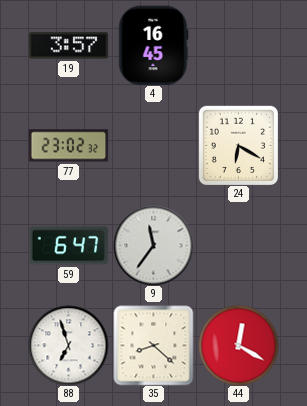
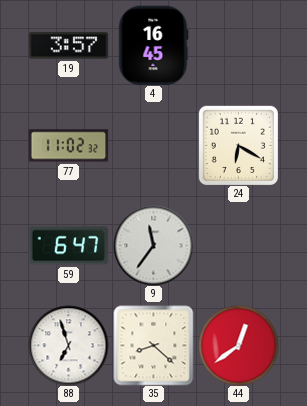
77: 23:02 -> 11:02 (68, 146)
44: 12:20 -> 12:39 (238, 345)
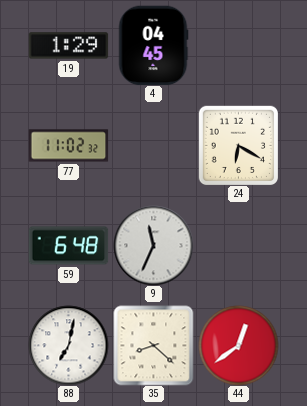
19: 3:57 -> 1:29 (68, 46)
4: 16:45 -> 04:45 (153, 45)
59: 6:47 -> 6:48 (68, 246)
9: 11:36 -> 11:34 (153, 245)
88: 6:57 -> 7:02 (68, 345)
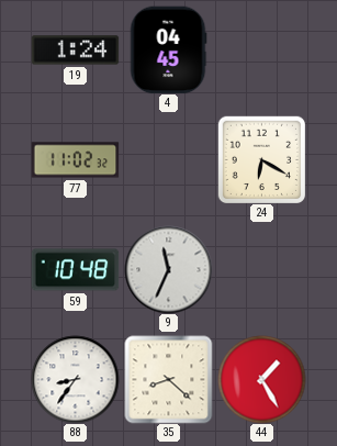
19: 1:29 -> 1:24 (75, 51)
59: 6:48 -> 10:48 (75, 270)
88: 7:02 -> 8:36 (75, 379)
44: 12:39 -> 1:25 (261, 379)
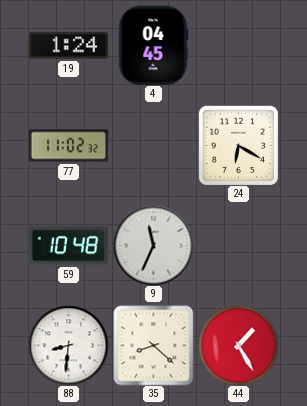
88: 8:36 -> 8:31 (68, 345)
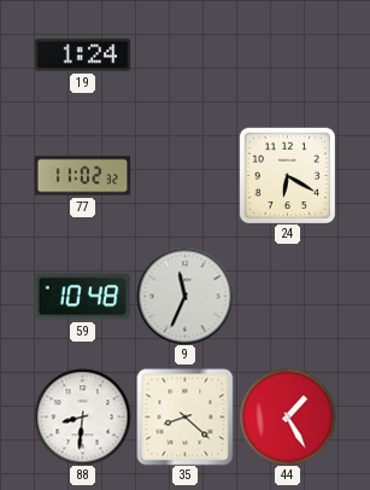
4: 04:45 -> none (153, 45)
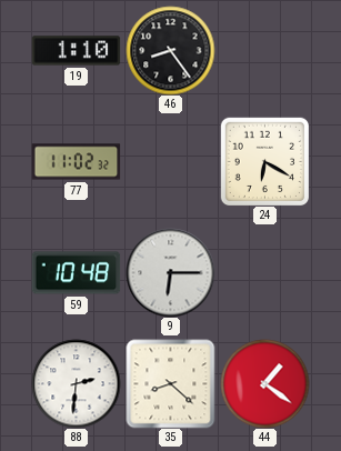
19: 1:24 -> 1:10 (76, 51)
46: none -> 8:24 (170, 50)
9: 11:34 -> 6:15 (170, 272)
88: 8:31 -> 2:31 (76, 383)
44: 1:25 -> 1:21 (264, 383)
